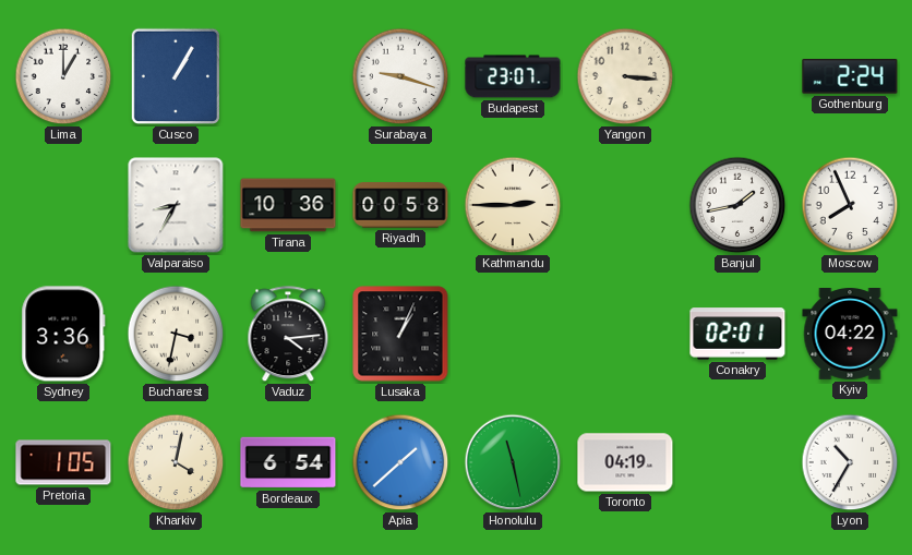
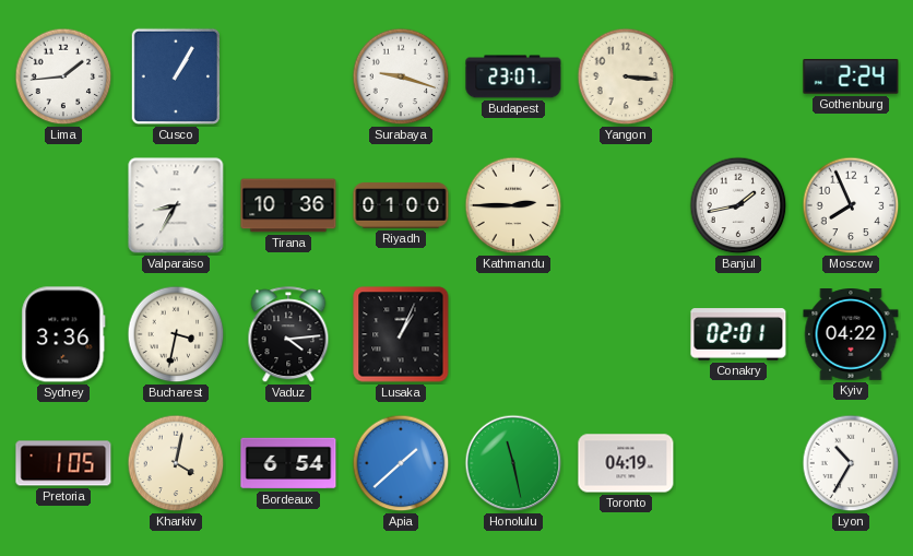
Lima: 1:00 -> 1:44 (63, 76)
Riyadh: 00:58 -> 01:00 (401, 205)
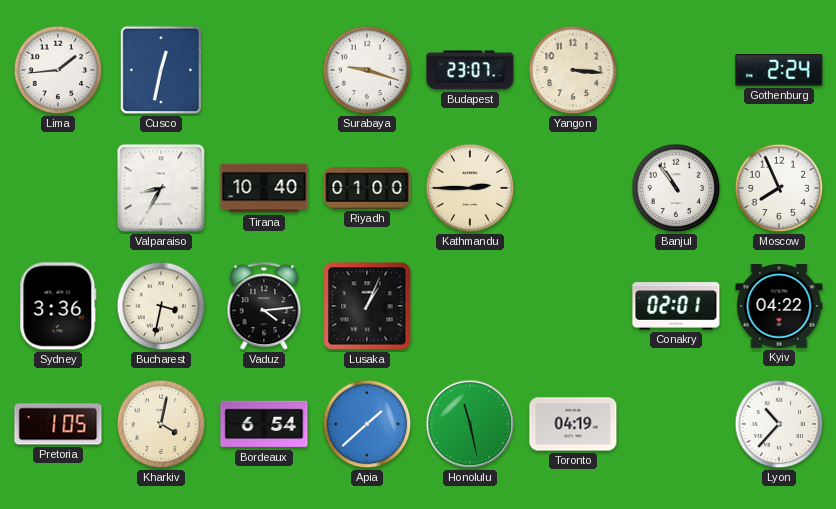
Cusco: 1:05 -> 12:32 (161, 70)
Tirana: 10:36 -> 10:40 (264, 188)
Banjul: 1:43 -> 10:54 (676, 188)
Lyon: 10:35 -> 10:37 (779, 424)
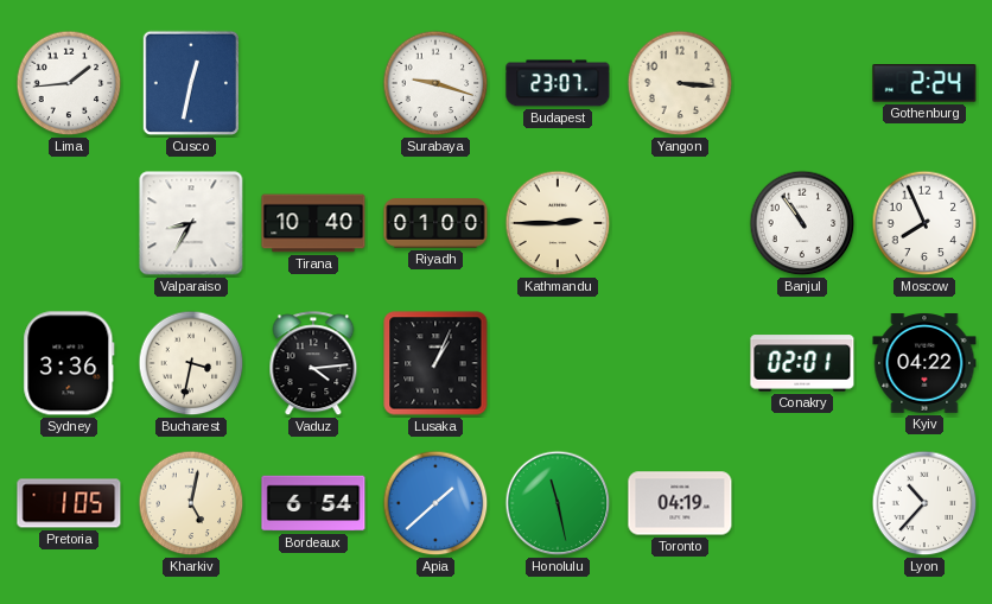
Kharkiv: 4:02 -> 5:02 (191, 503)
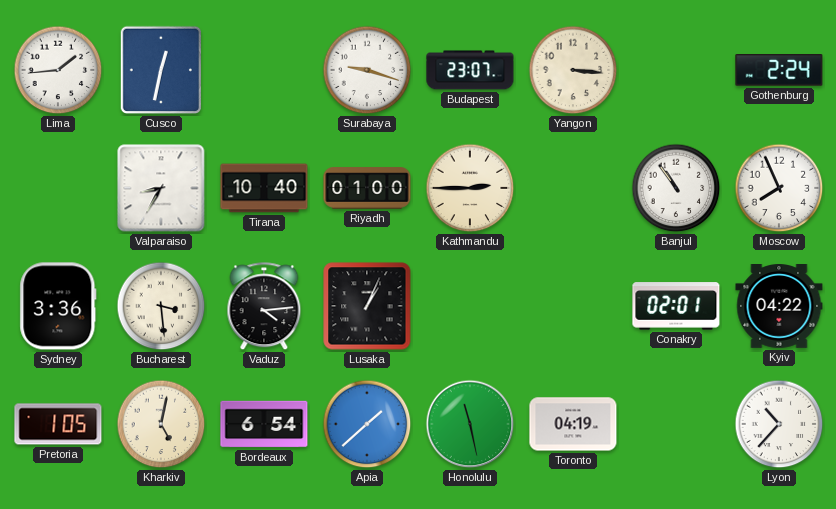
Bucharest: 3:32 -> 3:29 (161, 306)
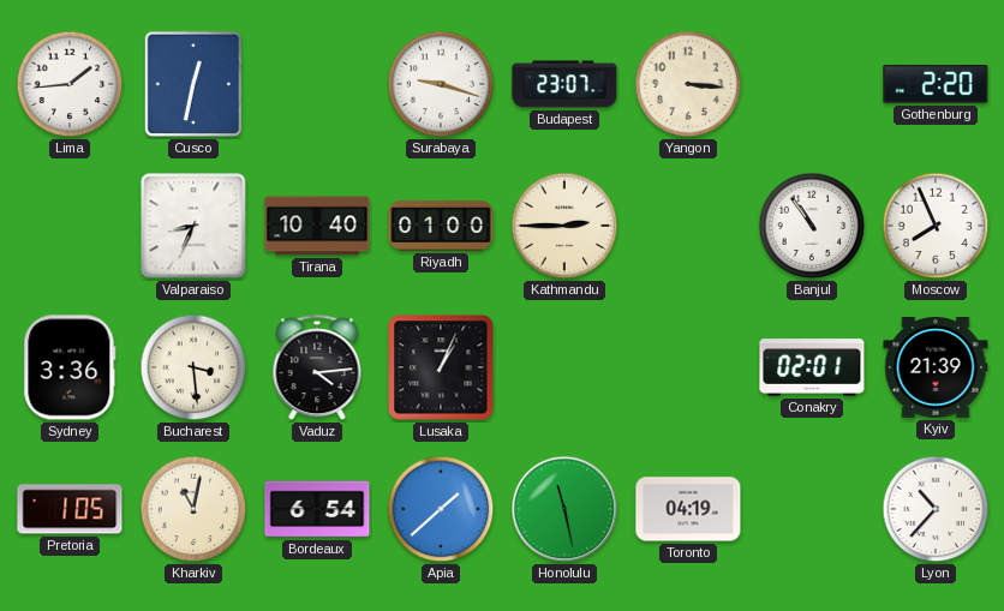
Gothenburg: 2:24 -> 2:20 (936, 85)
Valparaiso: 8:35 -> 8:34 (193, 226)
Kyiv: 04:22 -> 21:39 (936, 369)
Kharkiv: 5:02 -> 11:02 (193, 509)
